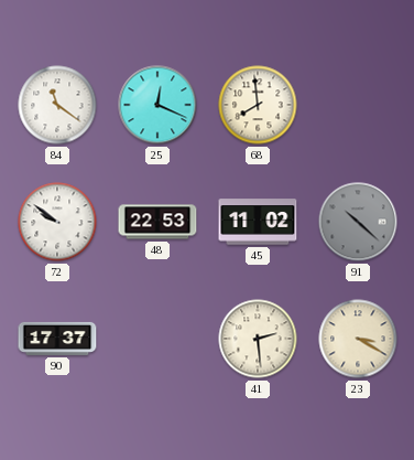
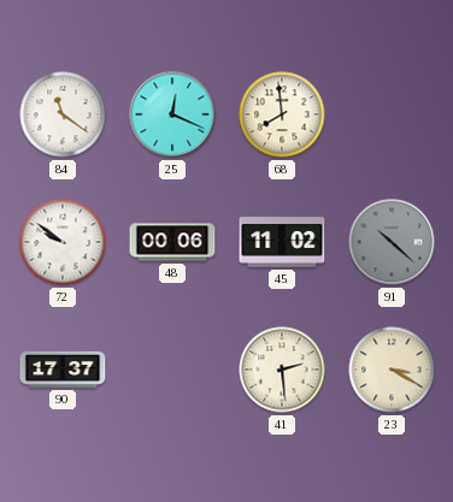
48: 22:53 -> 00:06 (172, 242)
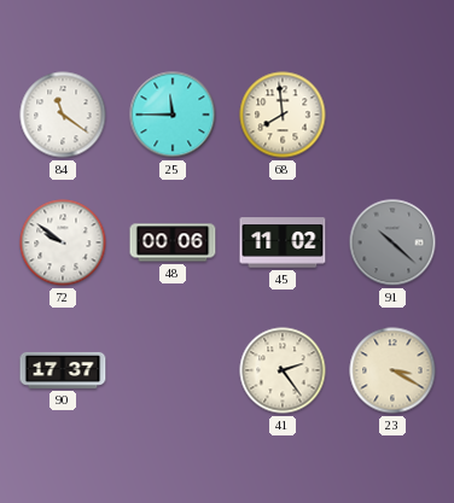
25: 12:19 -> 11:45 (173, 115)
41: 2:29 -> 2:24 (283, 370)
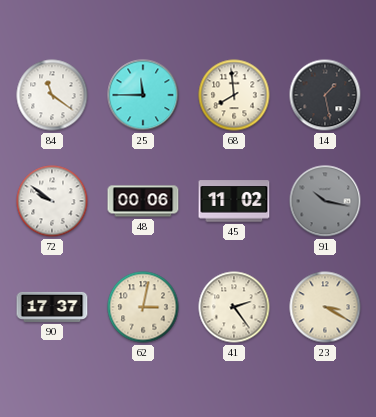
14: none -> 1:28 (325, 95)
91: 10:22 -> 10:17 (325, 201)
62: none -> 3:02 (143, 307)
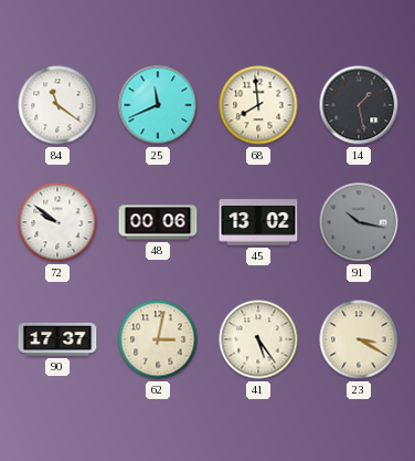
25: 11:45 -> 11:41 (158, 105)
45: 11:02 -> 13:02 (258, 222)
41: 2:24 -> 5:24 (258, 339)
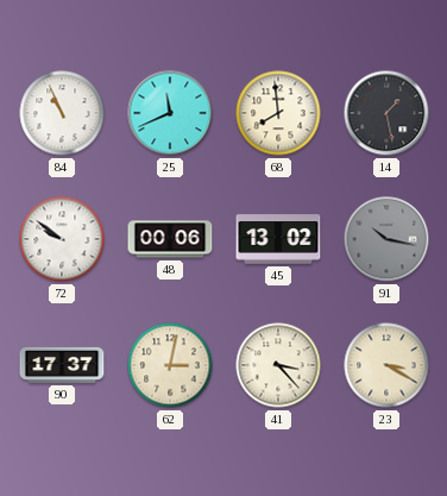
84: 11:21 -> 10:56 (62, 113)
41: 5:24 -> 3:23 (278, 365)
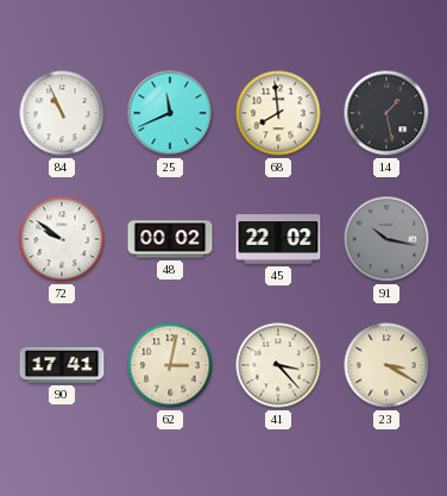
48: 00:06 -> 00:02 (170, 239)
45: 13:02 -> 22:02 (278, 239)
90: 17:37 -> 17:41 (62, 365)
